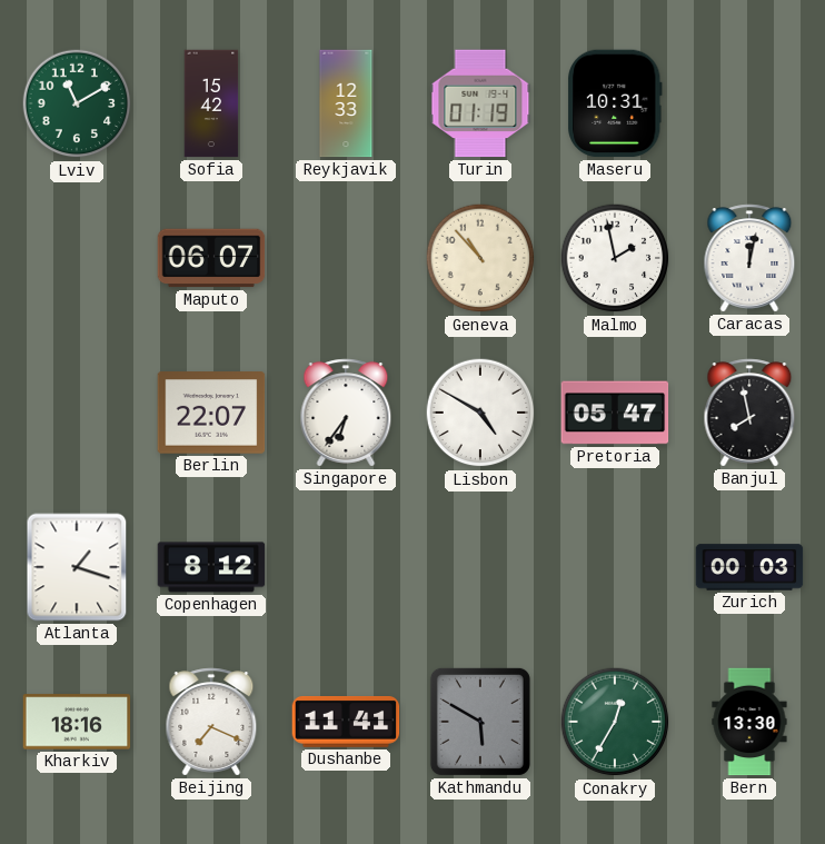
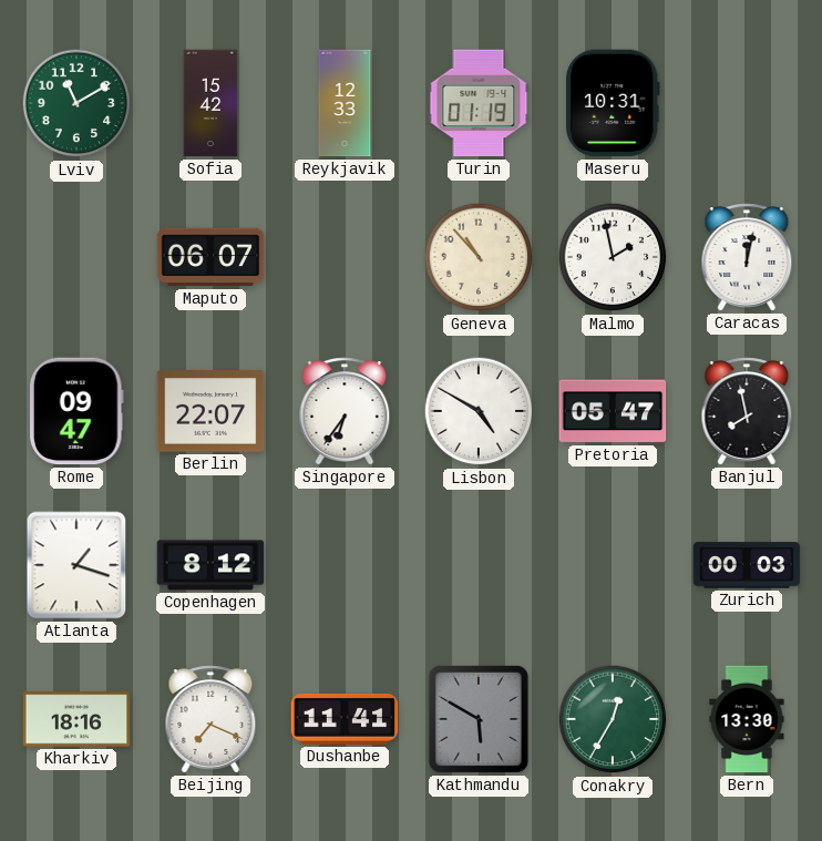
Rome: none -> 09:47 (76, 411)
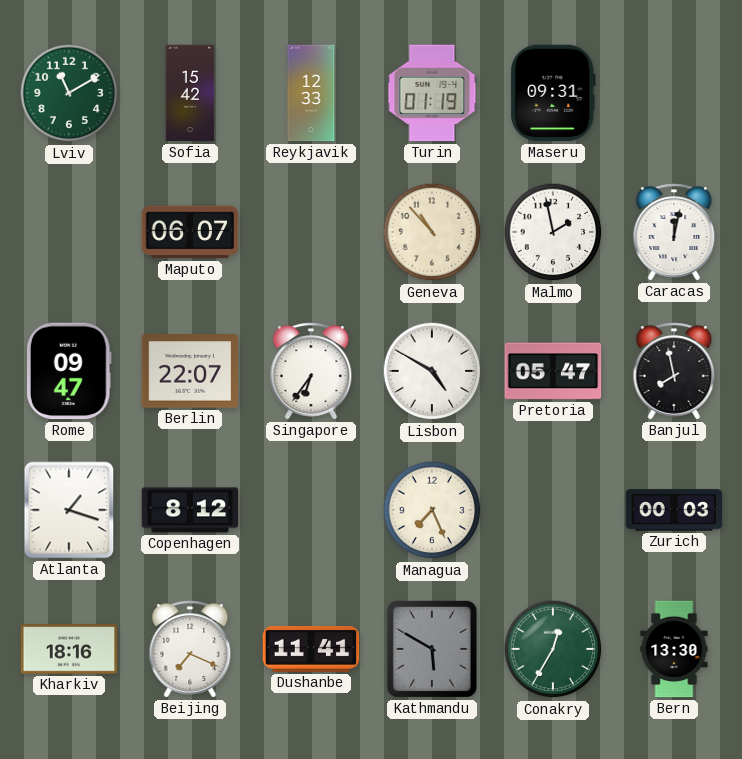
Maseru: 10:31 -> 09:31 (554, 93)
Managua: none -> 7:26 (432, 510)
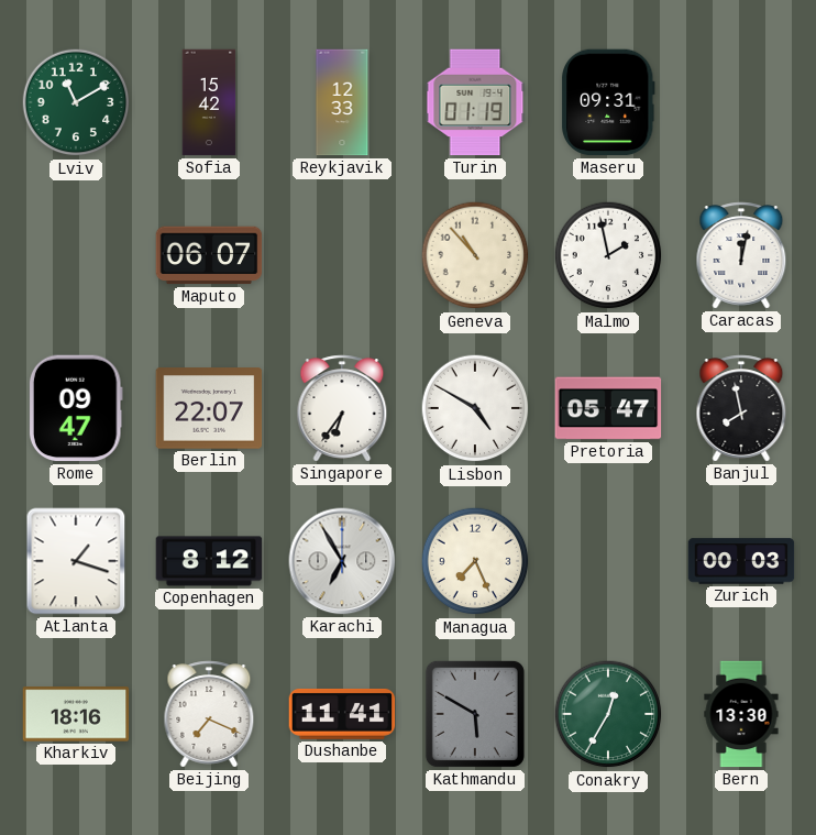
Karachi: none -> 6:55 (342, 561)
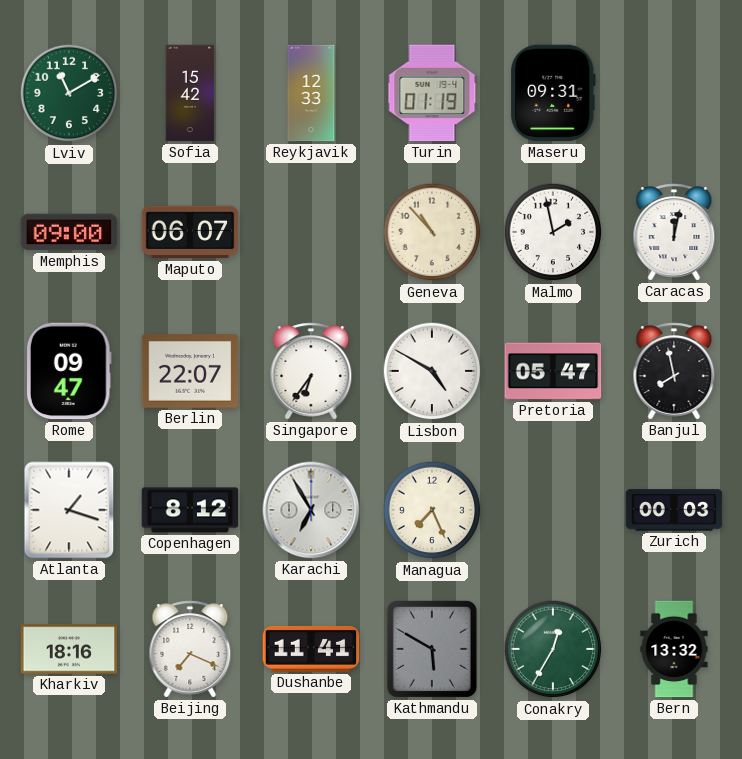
Memphis: none -> 09:00 (69, 232)
Bern: 13:30 -> 13:32 (674, 649)
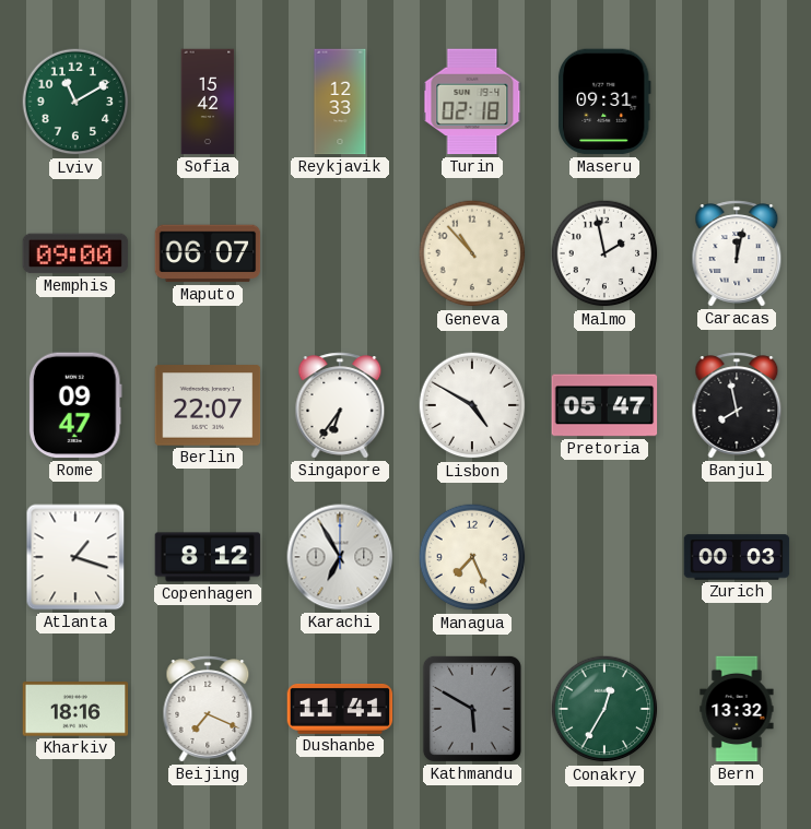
Turin: 01:19 -> 02:18 (472, 102)
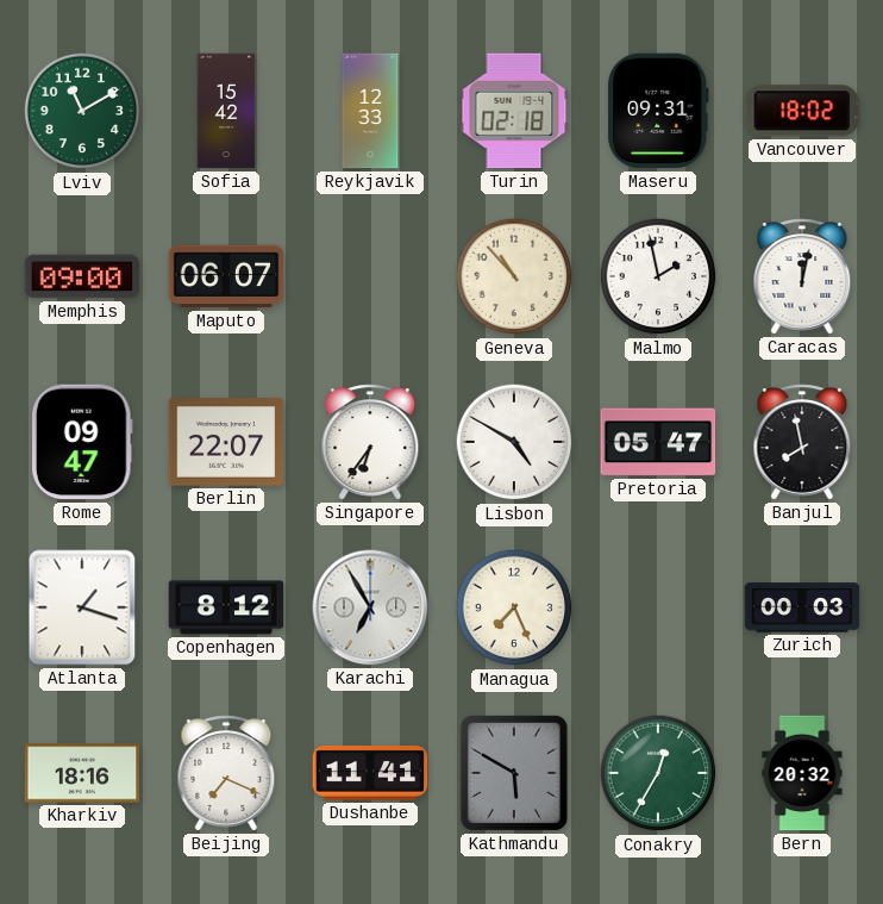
Vancouver: none -> 18:02 (802, 111)
Bern: 13:32 -> 20:32 (802, 773)
